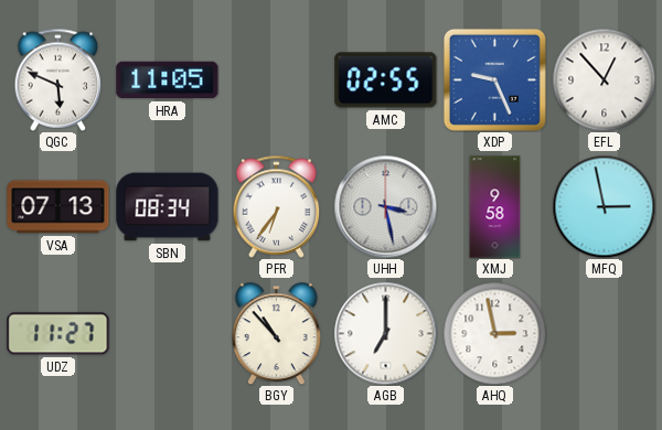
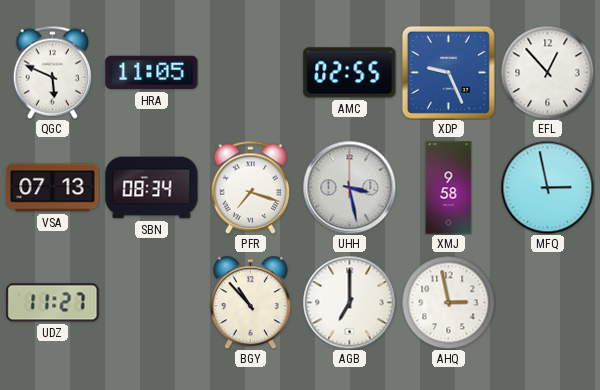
PFR: 6:36 -> 7:18 (251, 187)
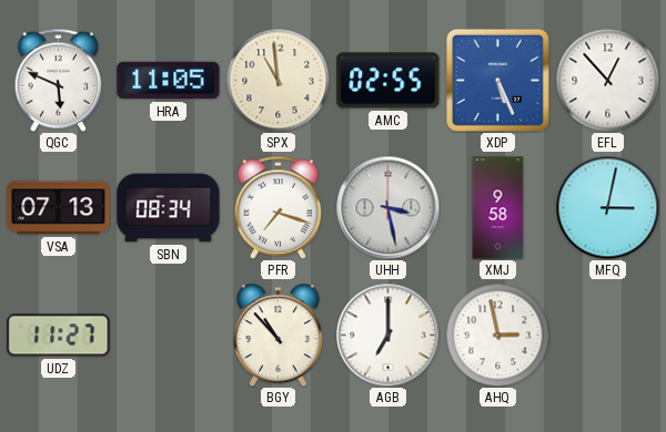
SPX: none -> 10:59 (277, 80)
XDP: 9:26 -> 5:26 (497, 80)
MFQ: 2:58 -> 3:02 (607, 207)
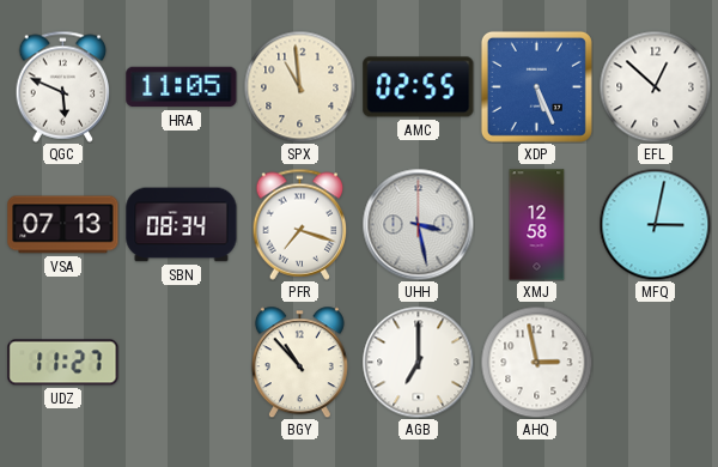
EFL: 12:53 -> 12:52 (655, 86)
XMJ: 9:58 -> 12:58 (537, 225)
